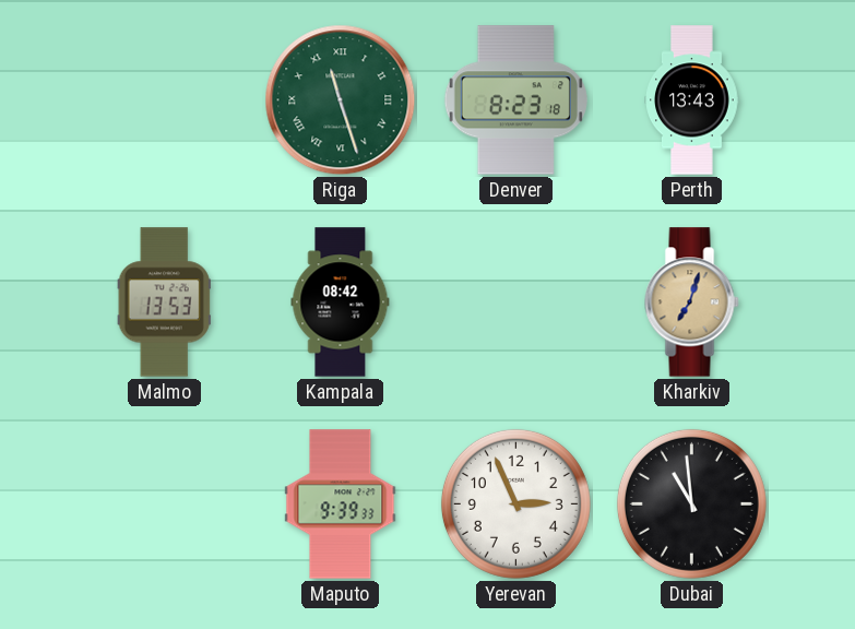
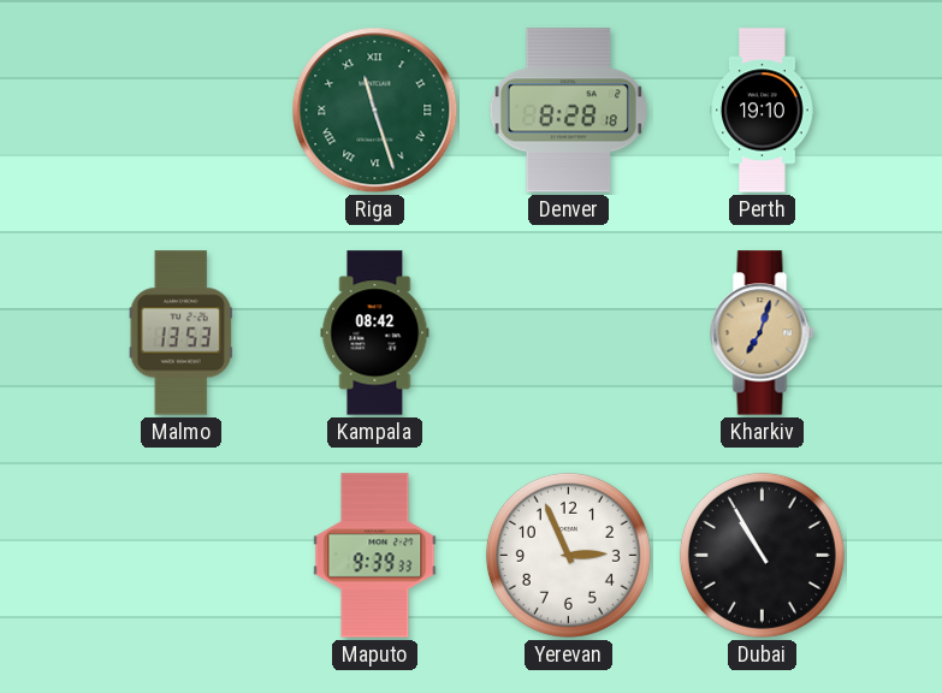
Denver: 8:23 -> 8:28 (568, 111)
Perth: 13:43 -> 19:10 (763, 111)
Dubai: 10:59 -> 10:55 (762, 555)
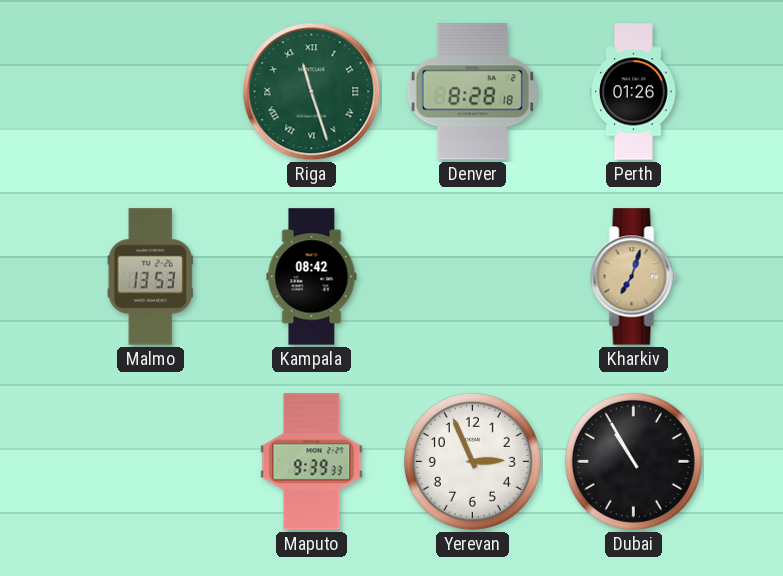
Perth: 19:10 -> 01:26 (634, 92)
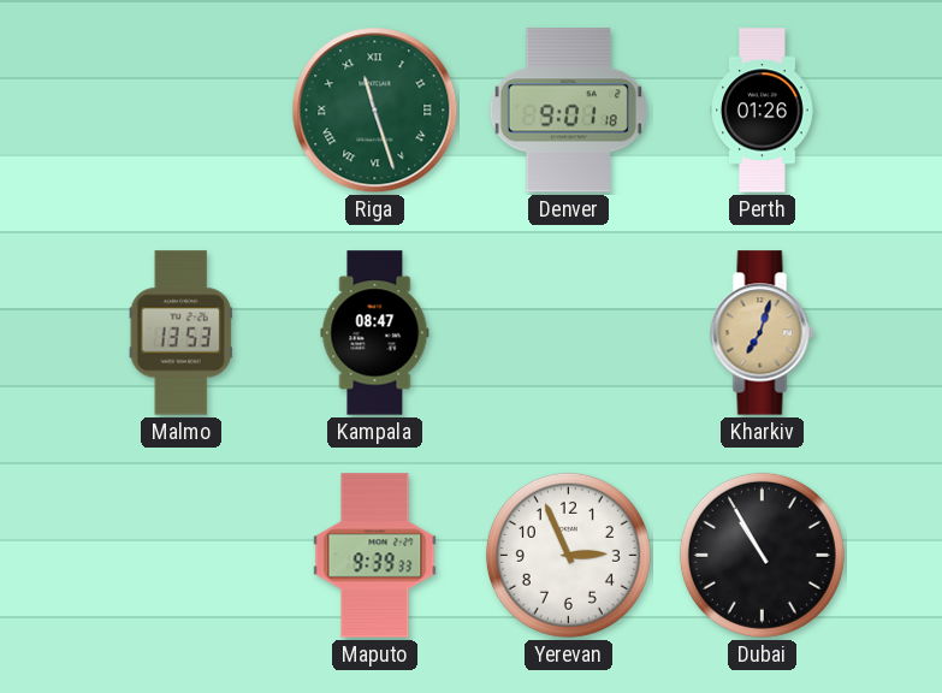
Denver: 8:28 -> 9:01 (568, 111)
Kampala: 08:42 -> 08:47 (375, 333)
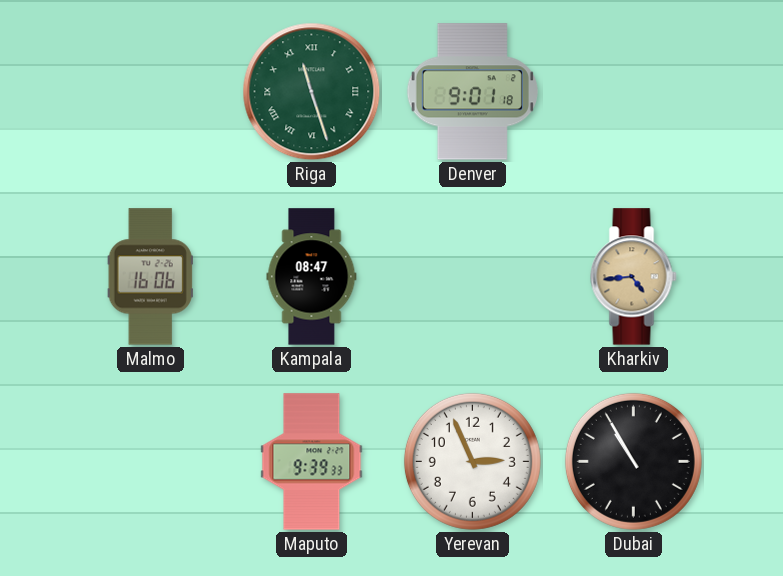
Perth: 01:26 -> none (763, 111)
Malmo: 13:53 -> 16:06 (150, 277)
Kharkiv: 7:03 -> 4:44 (634, 277)
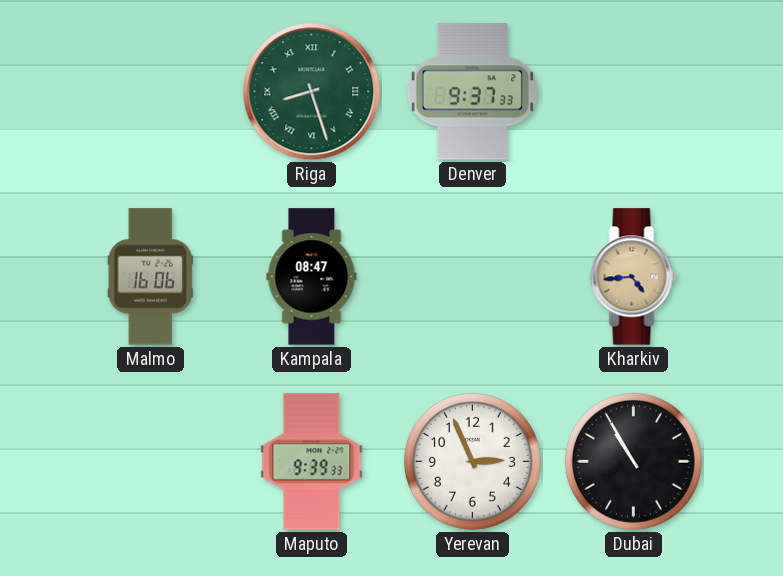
Riga: 11:27 -> 8:27 (312, 92)
Denver: 9:01 -> 9:37 (472, 92)
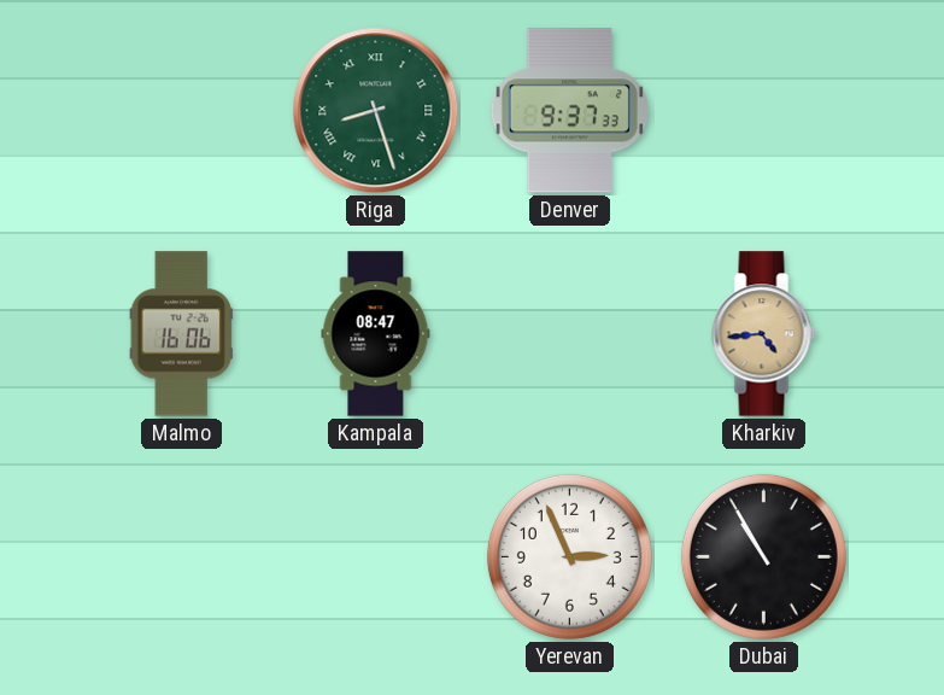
Maputo: 9:39 -> none (312, 462)
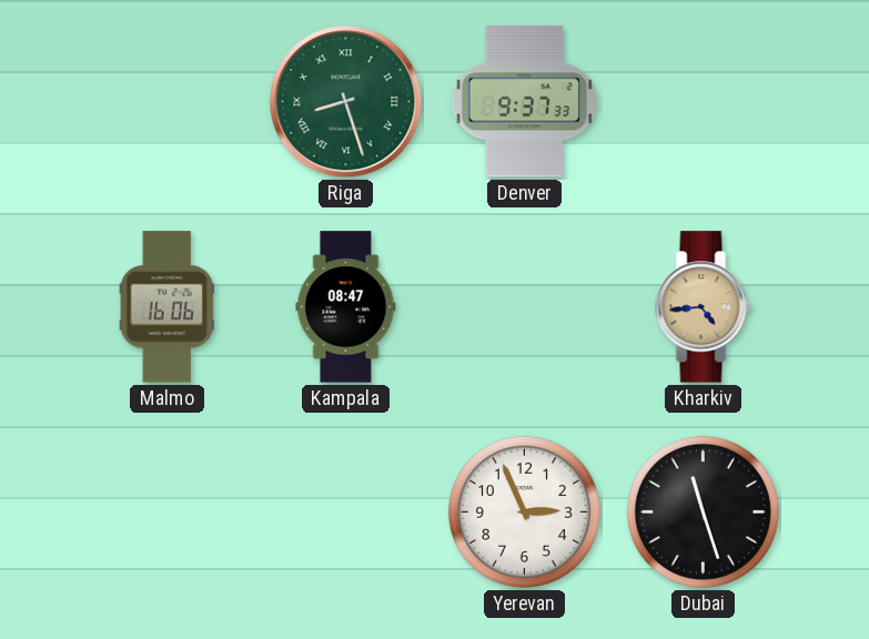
Dubai: 10:55 -> 11:27 (703, 511)
